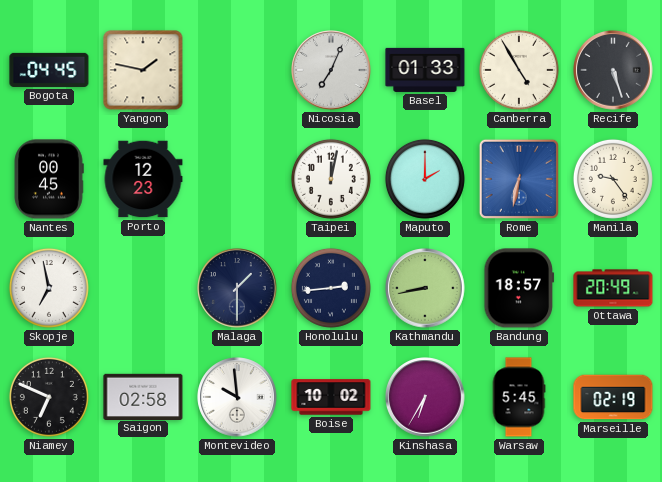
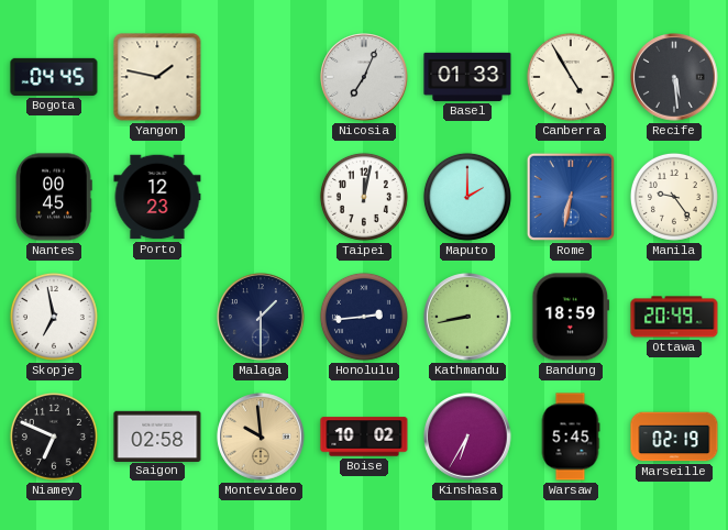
Recife: 5:27 -> 5:29 (674, 77)
Bandung: 18:57 -> 18:59 (571, 317)
Montevideo dial: white -> champagne (261, 437)
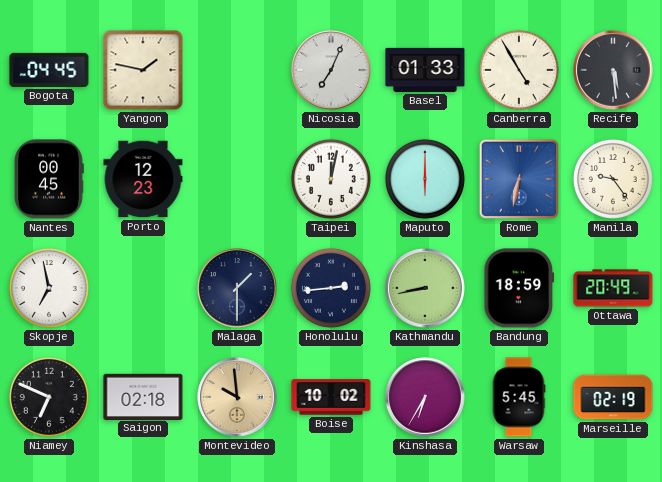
Maputo: 2:00 -> 6:00 (425, 179)
Saigon: 02:58 -> 02:18 (143, 396)
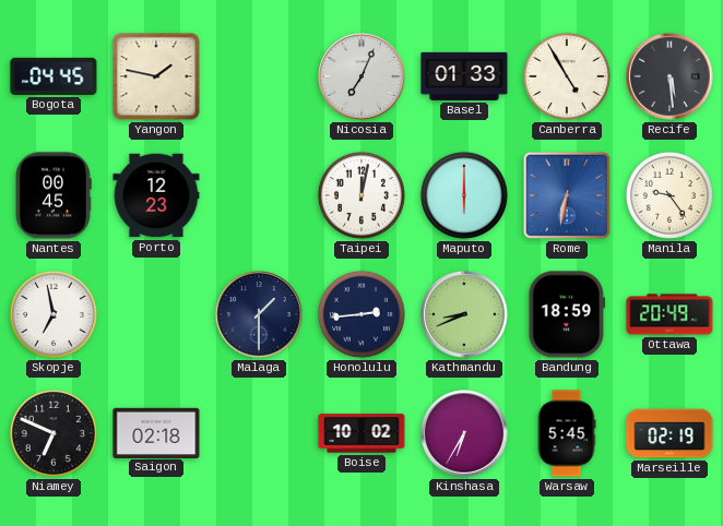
Kathmandu: 8:43 -> 8:41 (464, 314)
Montevideo: 9:59 -> none (237, 397)
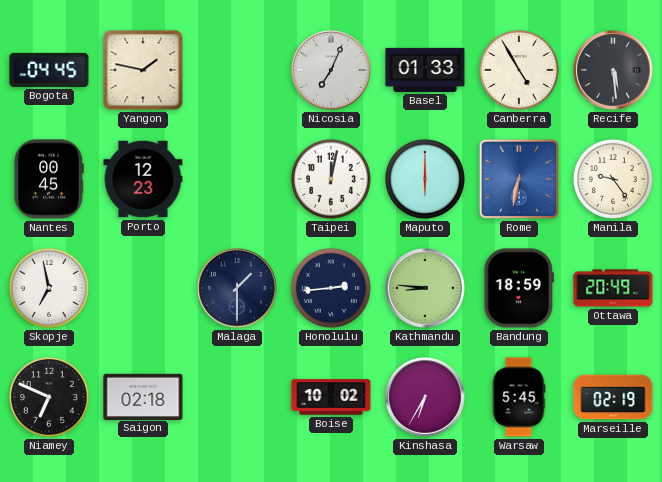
Kathmandu: 8:41 -> 8:46 (425, 288)
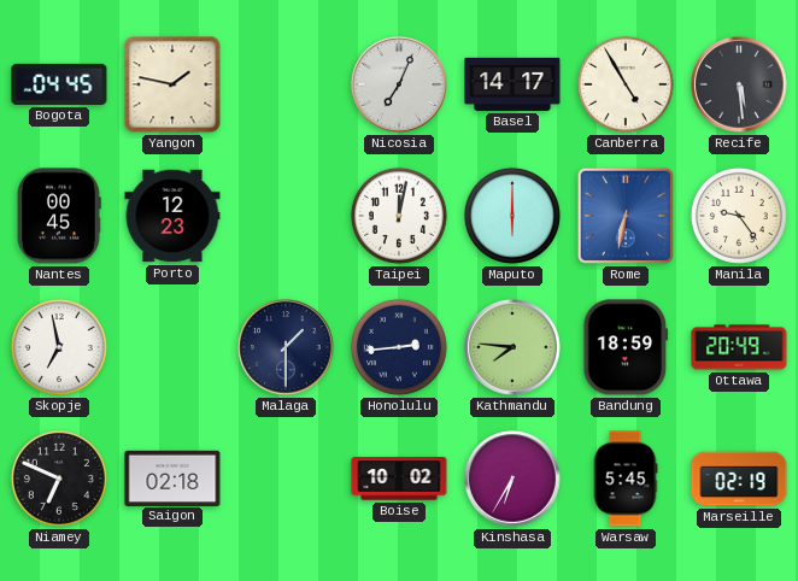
Basel: 01:33 -> 14:17 (512, 84)
Kathmandu: 8:46 -> 7:46 (512, 347)
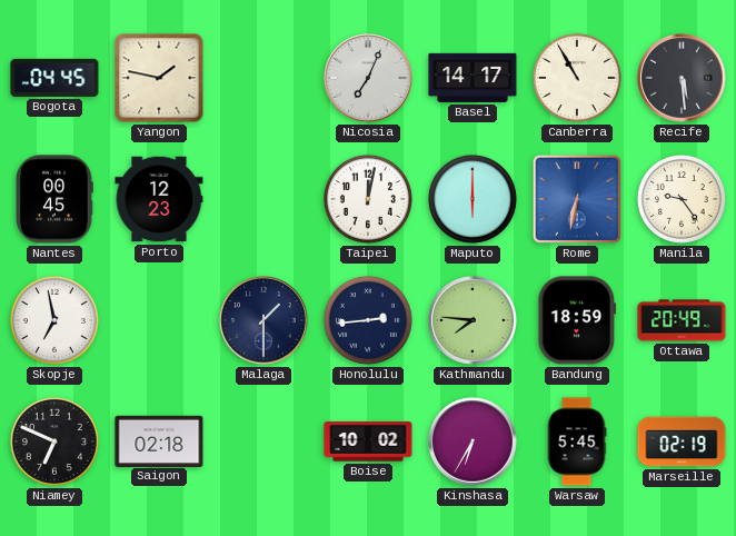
Canberra: 4:55 -> 10:55 (577, 78)
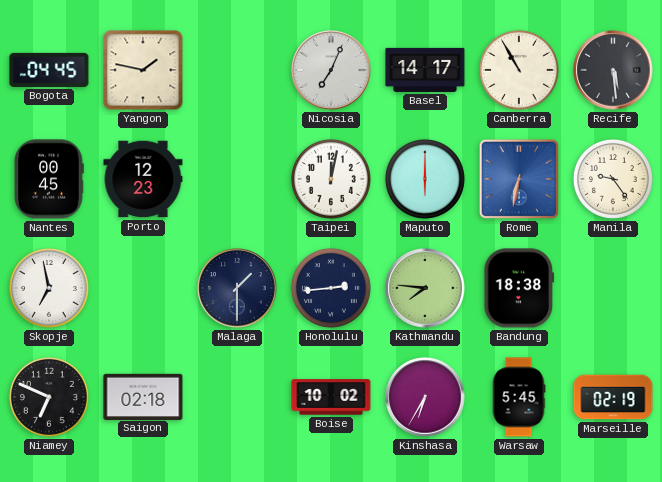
Bandung: 18:59 -> 18:38 (519, 288)
Ottawa: 20:49 -> none (682, 320)
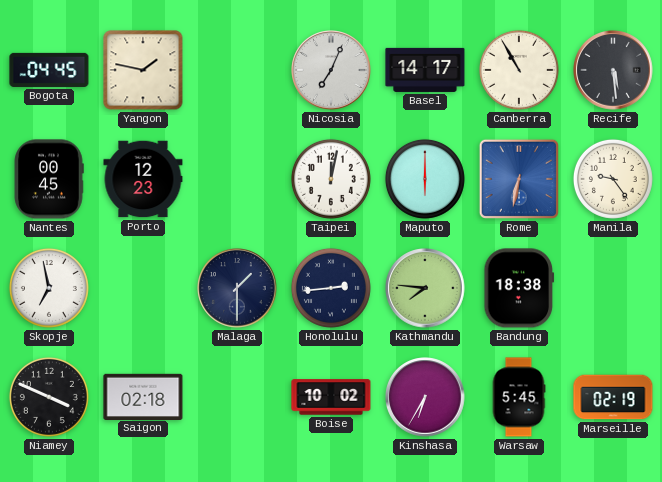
Niamey: 6:49 -> 3:49 (49, 397)
